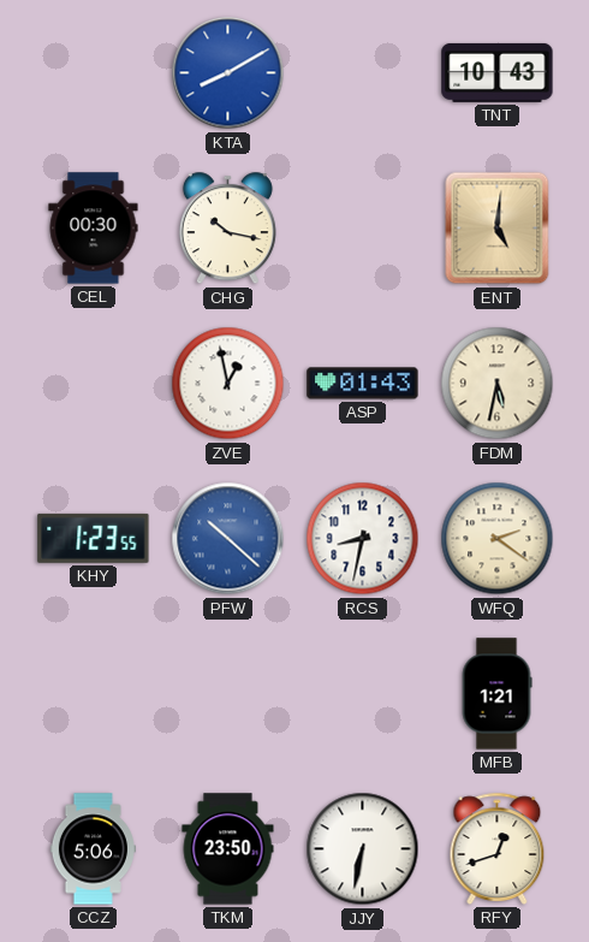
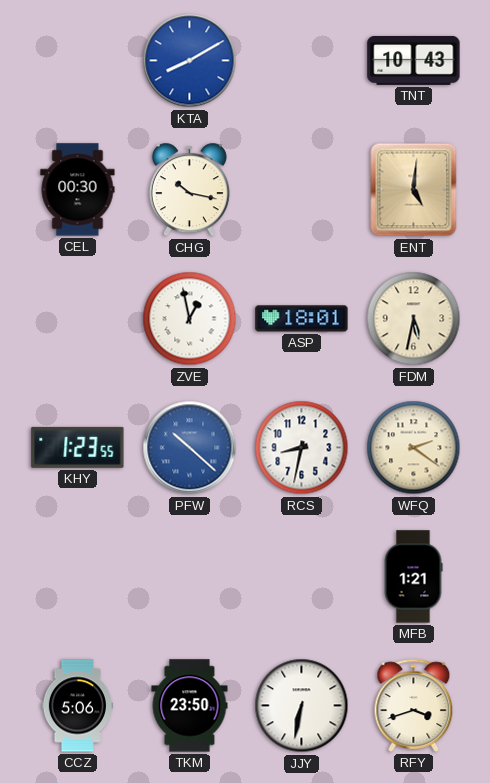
ASP: 01:43 -> 18:01 (302, 319)
RFY: 12:42 -> 3:42 (414, 705)
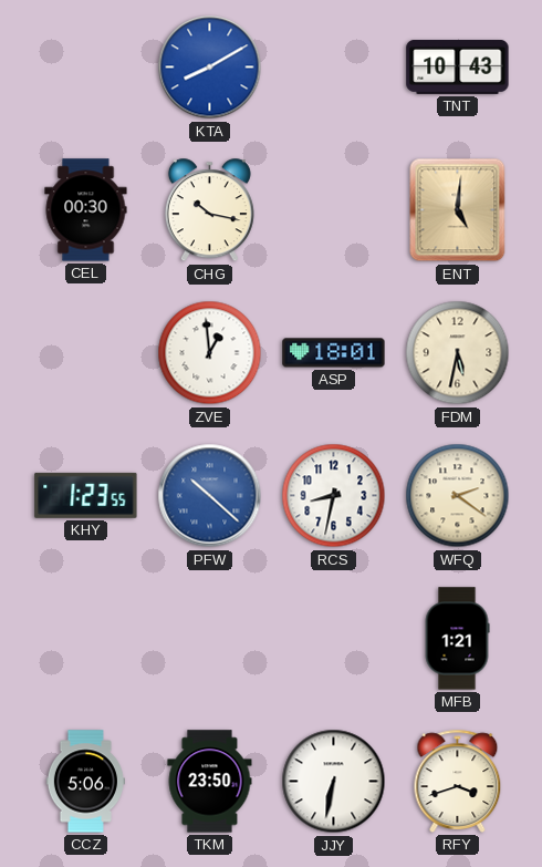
ZVE: 12:58 -> 12:59 (210, 353)
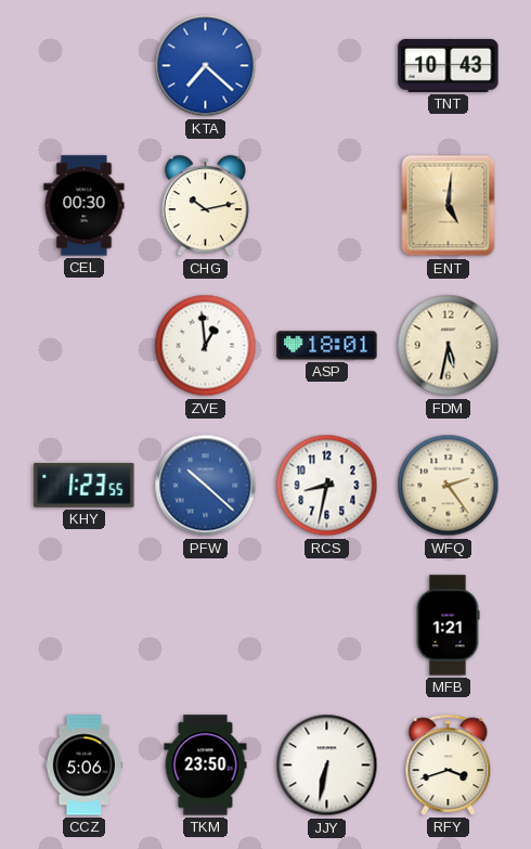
KTA: 8:10 -> 7:22 (206, 66)
CHG: 10:17 -> 10:13 (205, 206)
WFQ: 2:21 -> 2:24 (449, 486)
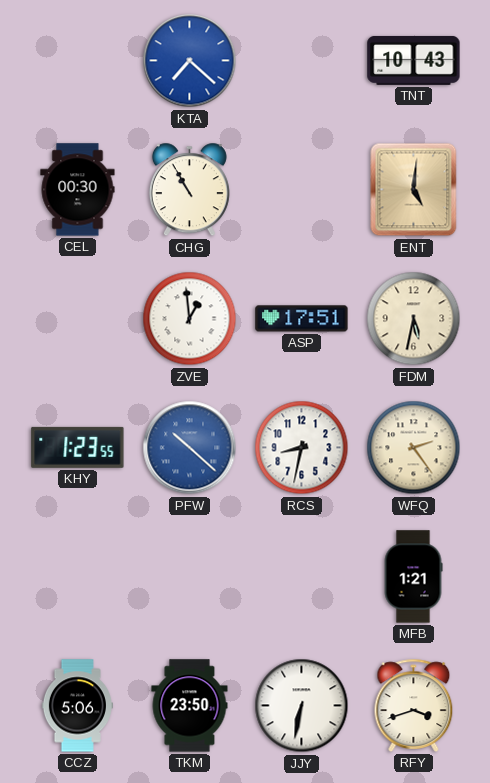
CHG: 10:13 -> 10:55 (189, 190)
ASP: 18:01 -> 17:51 (302, 319)
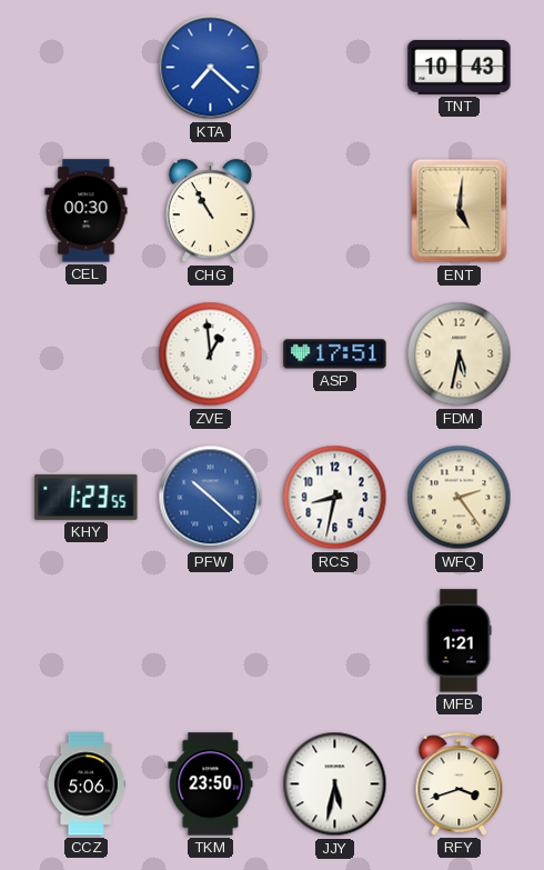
JJY: 6:32 -> 5:32 (335, 784)
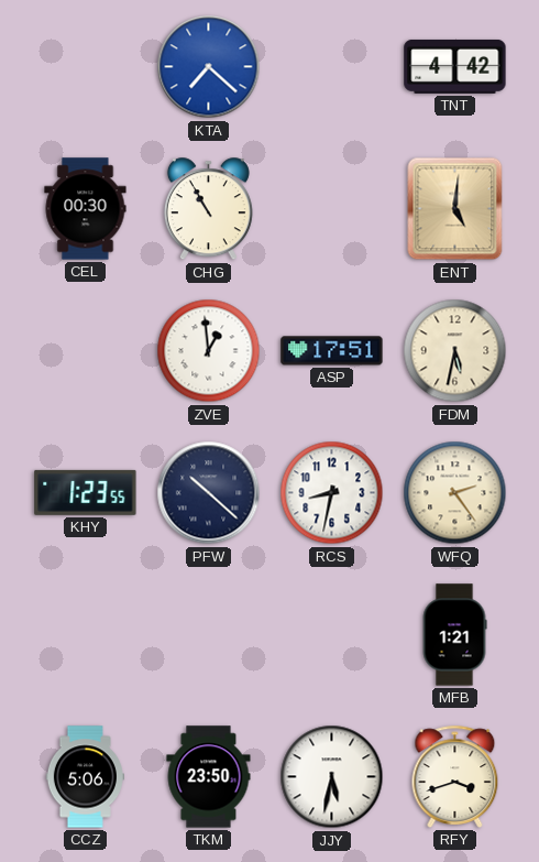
TNT: 10:43 -> 4:42 (455, 66)
PFW dial: blue -> navy (209, 493)
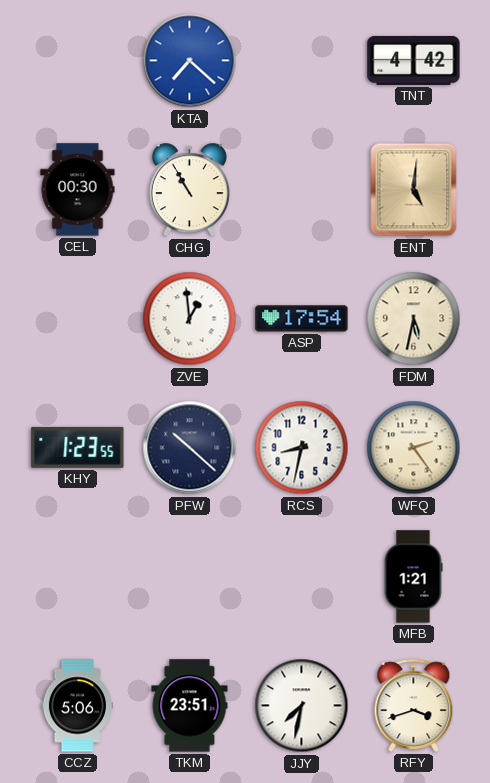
ASP: 17:51 -> 17:54 (302, 319)
TKM: 23:50 -> 23:51 (190, 706)
JJY: 5:32 -> 7:32 (302, 706)
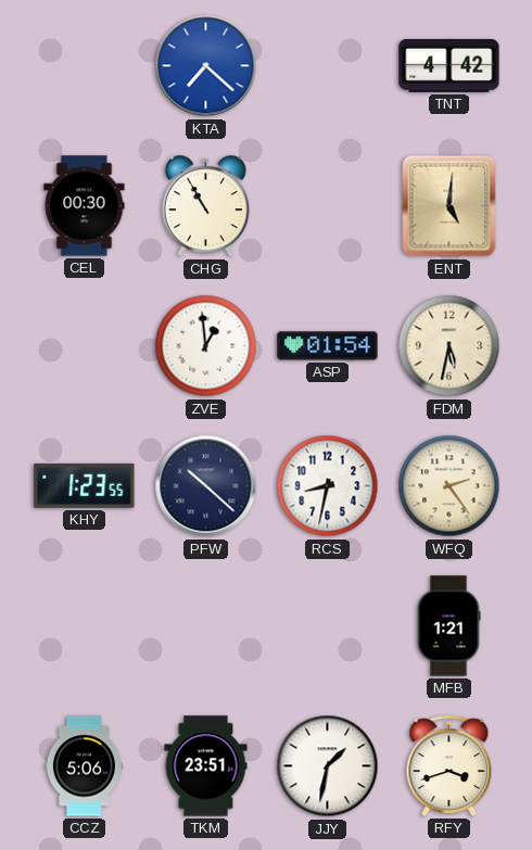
ASP: 17:54 -> 01:54 (328, 346)
JJY: 7:32 -> 1:32 (328, 766)
